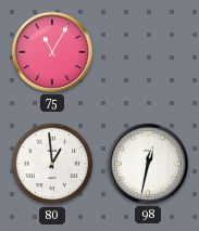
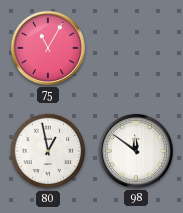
80: 12:59 -> 12:58 (48, 151)
98: 12:32 -> 11:51 (136, 151)
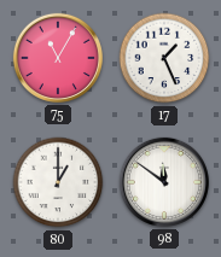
17: none -> 1:26 (164, 58)
80: 12:58 -> 1:00 (58, 182)
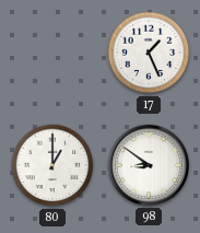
75: 11:05 -> none (58, 58)
98: 11:51 -> 8:51 (149, 165)
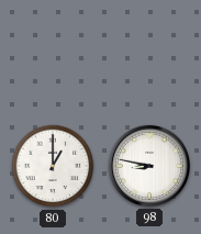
17: 1:26 -> none (149, 53)
98: 8:51 -> 8:47 (149, 166)
